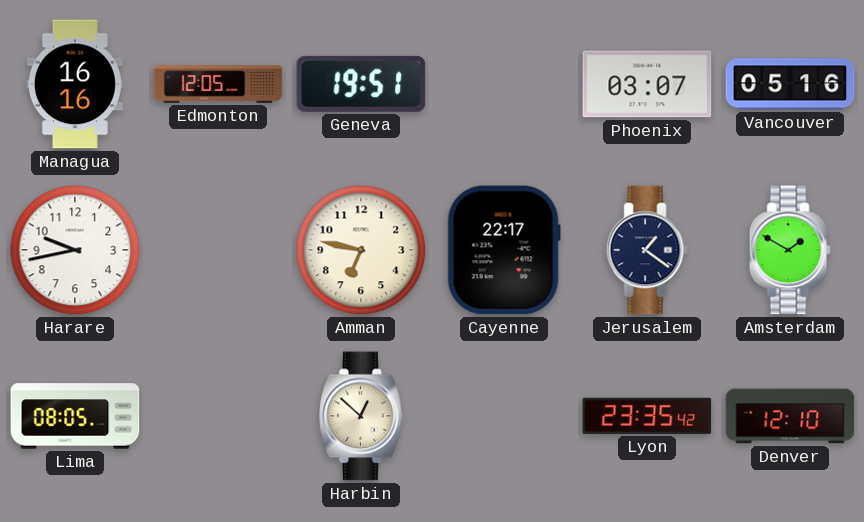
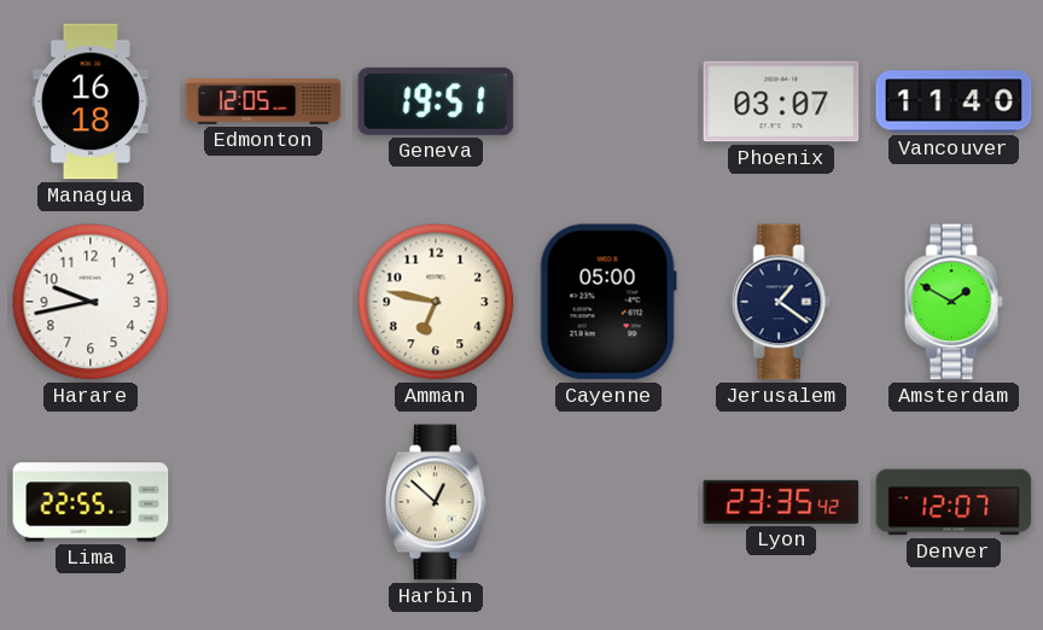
Managua: 16:16 -> 16:18 (91, 101)
Vancouver: 05:16 -> 11:40 (954, 101)
Cayenne: 22:17 -> 05:00 (608, 302)
Lima: 08:05 -> 22:55 (91, 502)
Denver: 12:10 -> 12:07 (954, 502)
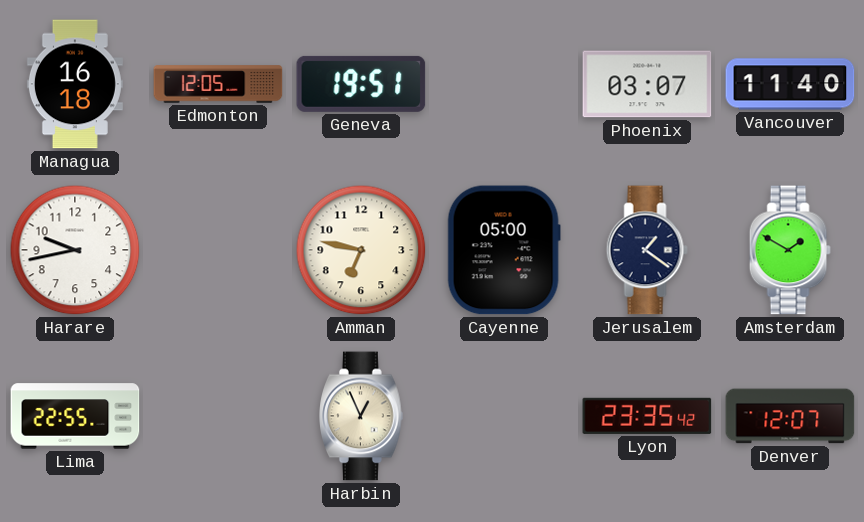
Harbin: 12:52 -> 12:56 (361, 416)
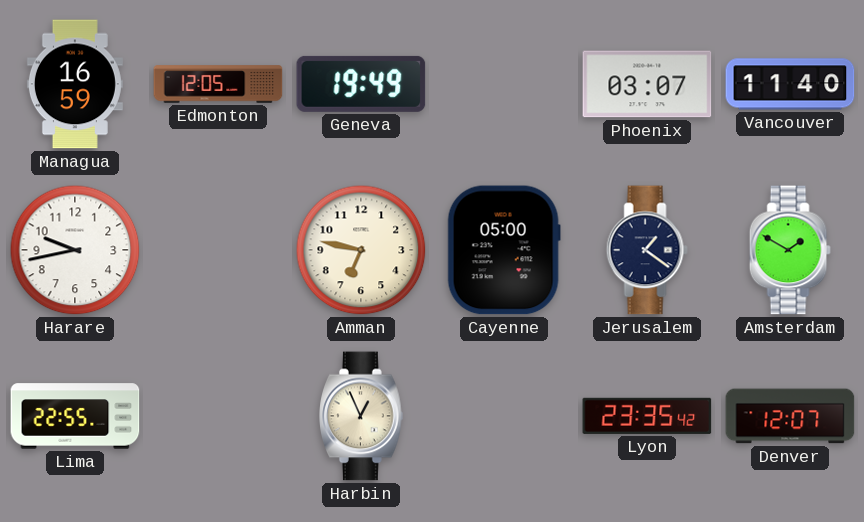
Managua: 16:18 -> 16:59 (75, 84)
Geneva: 19:51 -> 19:49 (361, 84)
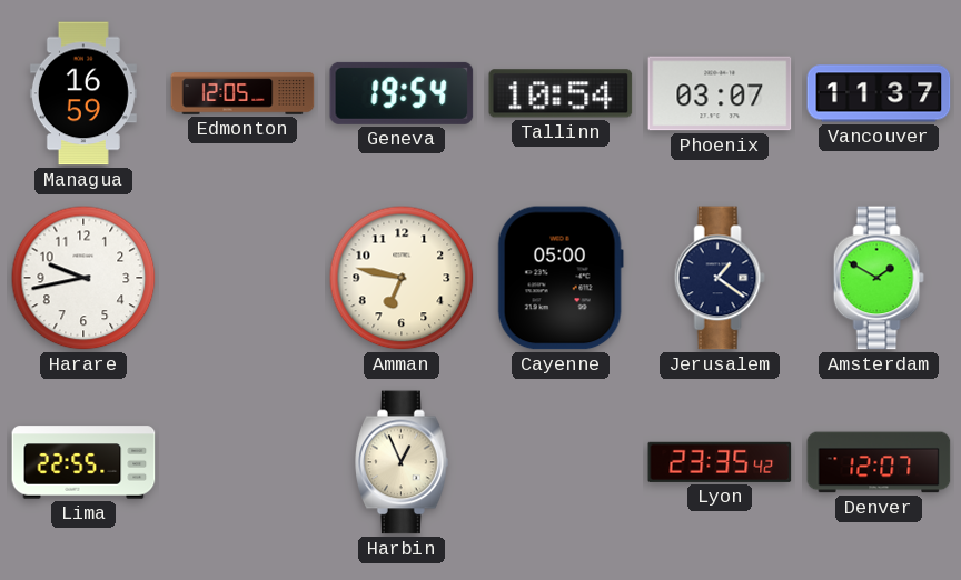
Geneva: 19:49 -> 19:54 (402, 93)
Tallinn: none -> 10:54 (561, 93)
Vancouver: 11:40 -> 11:37 (879, 93)
